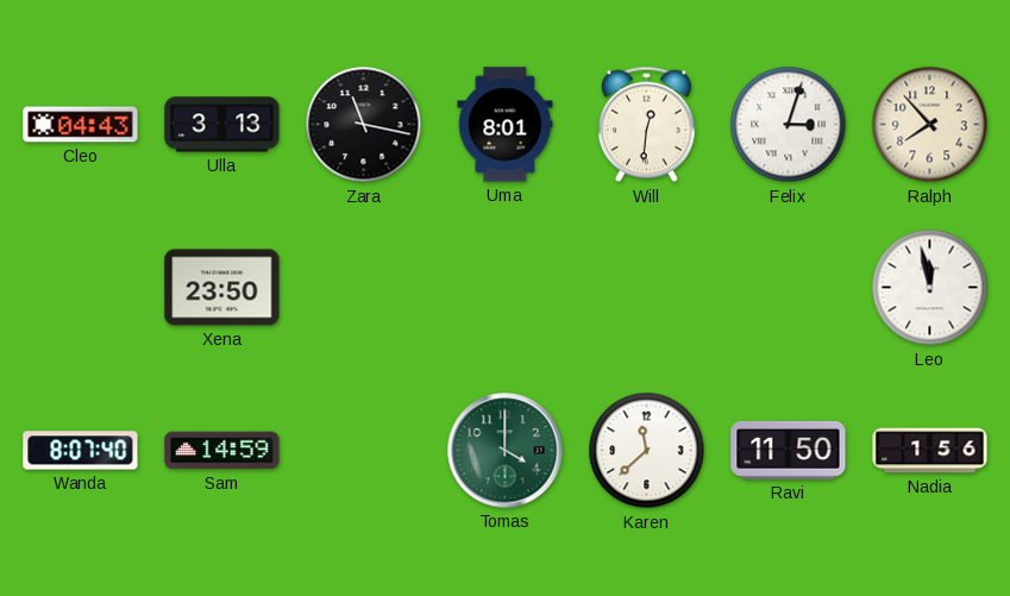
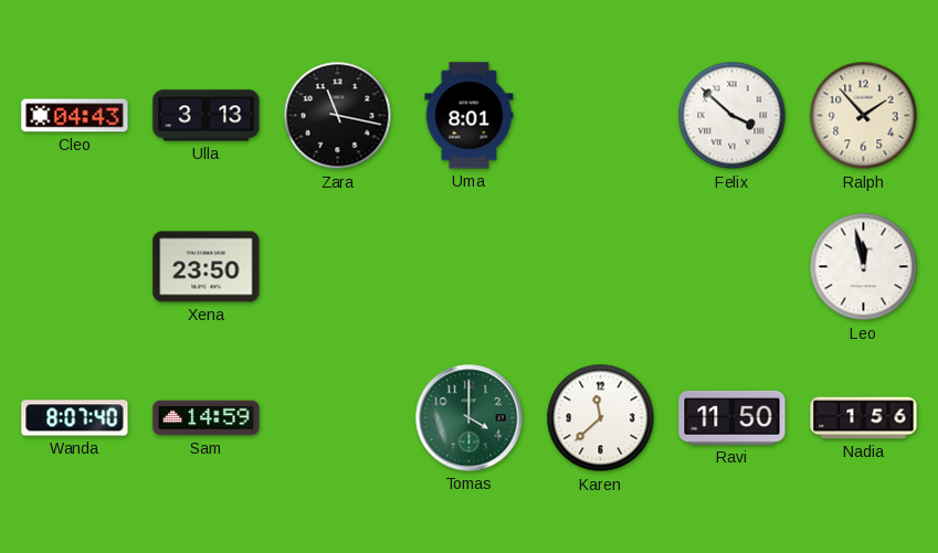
Will: 12:31 -> none (647, 125)
Felix: 3:03 -> 3:52 (733, 116)
Ralph: 7:53 -> 1:53 (864, 116)
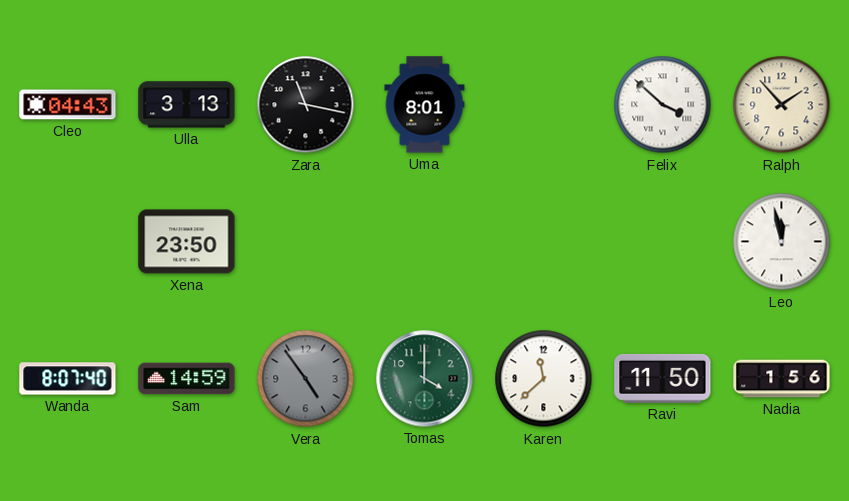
Vera: none -> 4:54 (306, 379)
